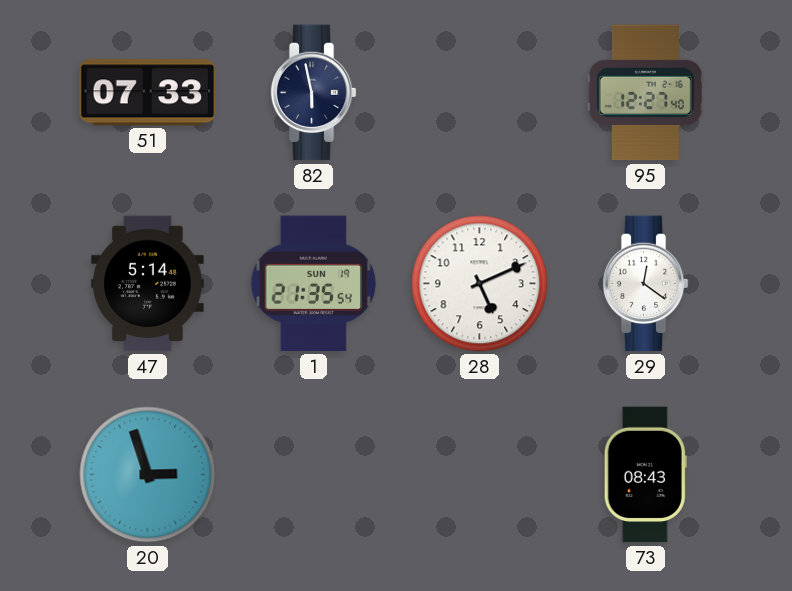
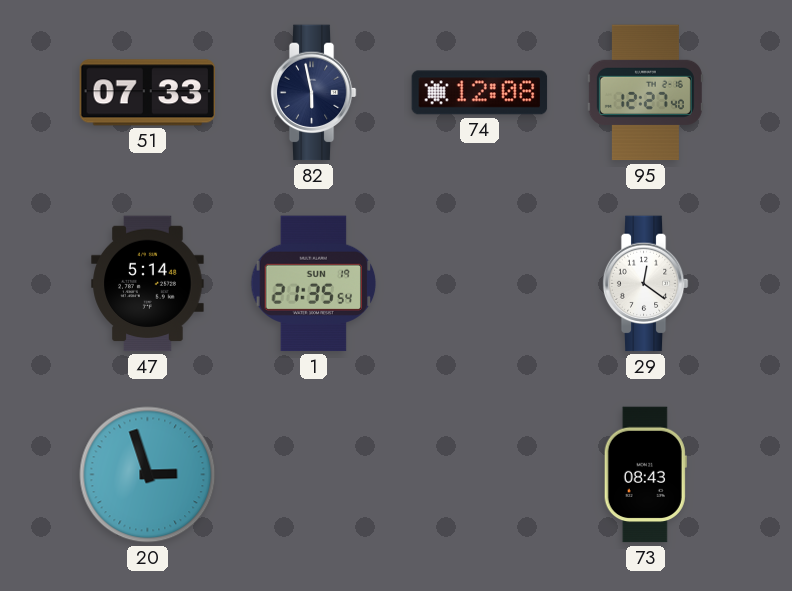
74: none -> 12:08 (480, 93)
28: 5:11 -> none (480, 284)
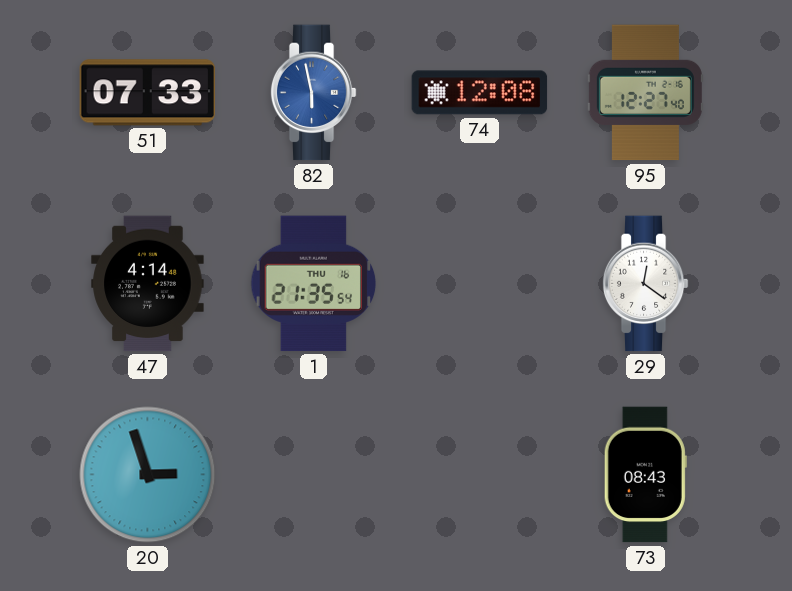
82 dial: navy -> blue (313, 93)
47: 5:14 -> 4:14 (148, 284)
1 date: SUN 19 -> THU 16 (314, 284)
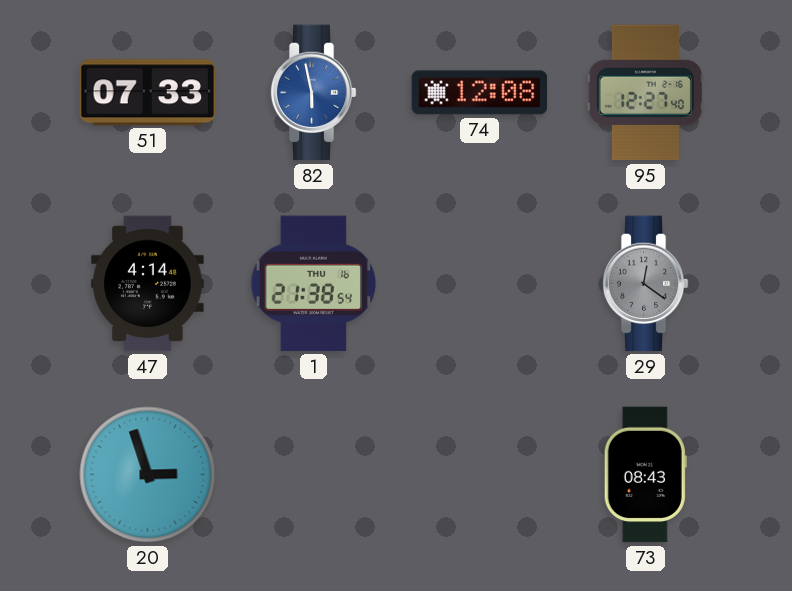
1: 21:35 -> 21:38 (314, 284)
29 dial: white -> grey (645, 284)
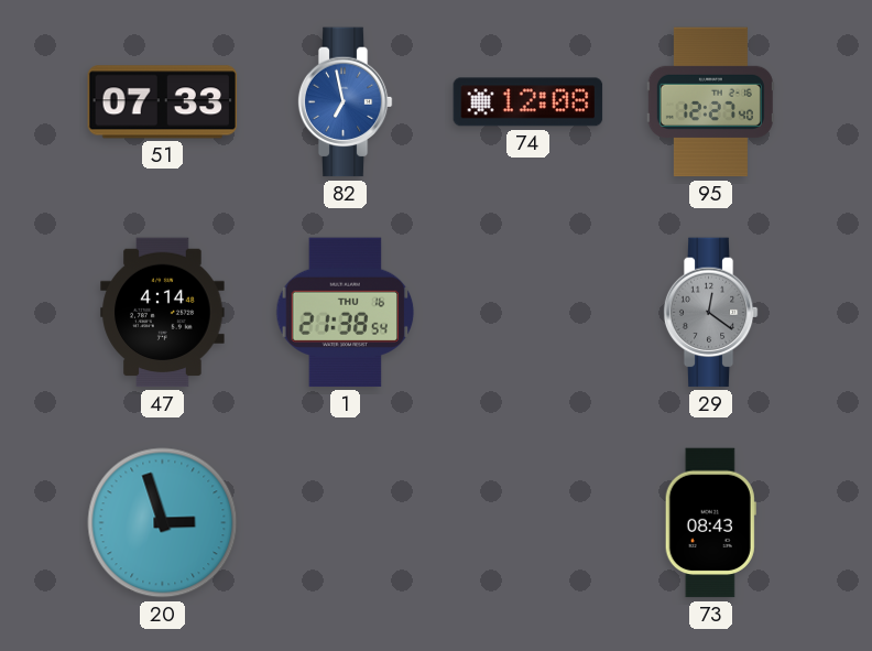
82: 5:58 -> 6:58 (345, 102)
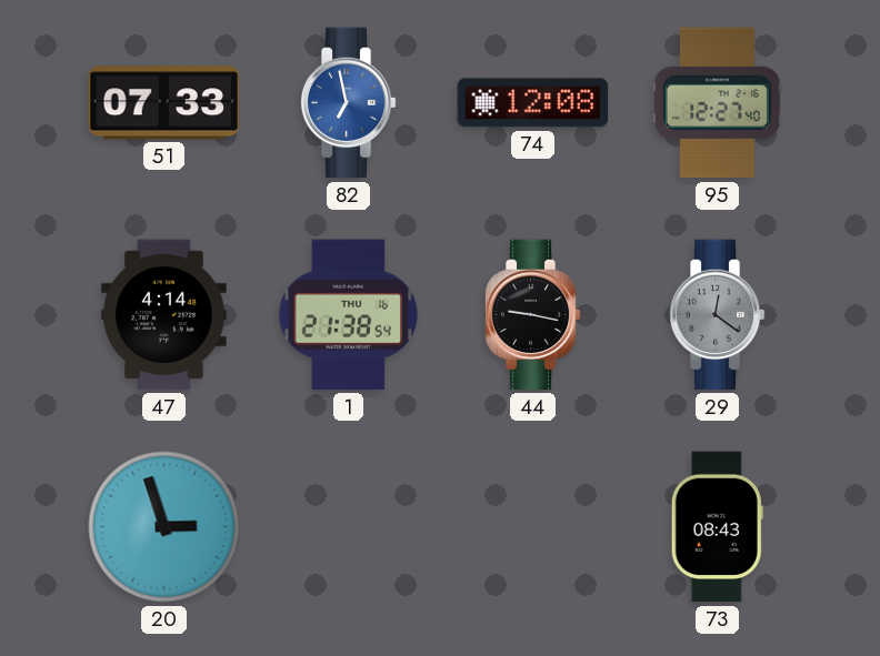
44: none -> 9:17 (532, 315)
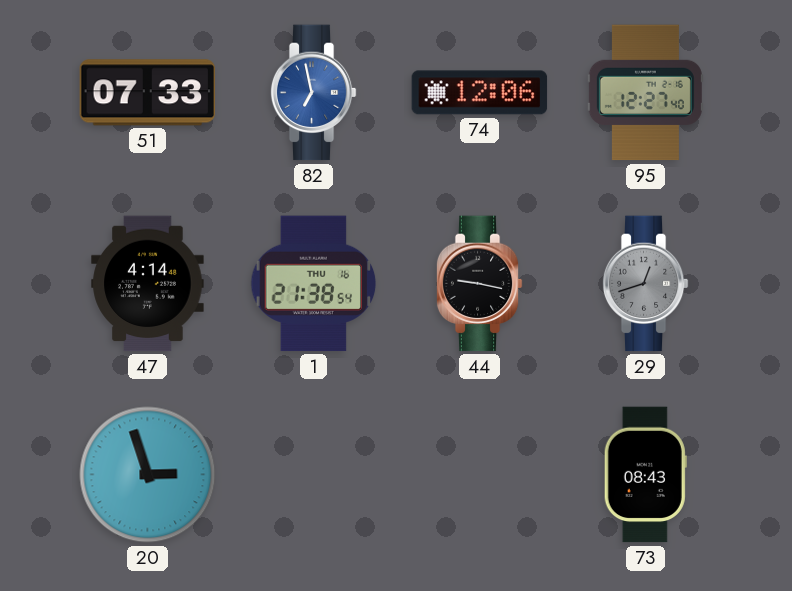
74: 12:08 -> 12:06 (480, 93)
29: 12:21 -> 12:42 (645, 284)
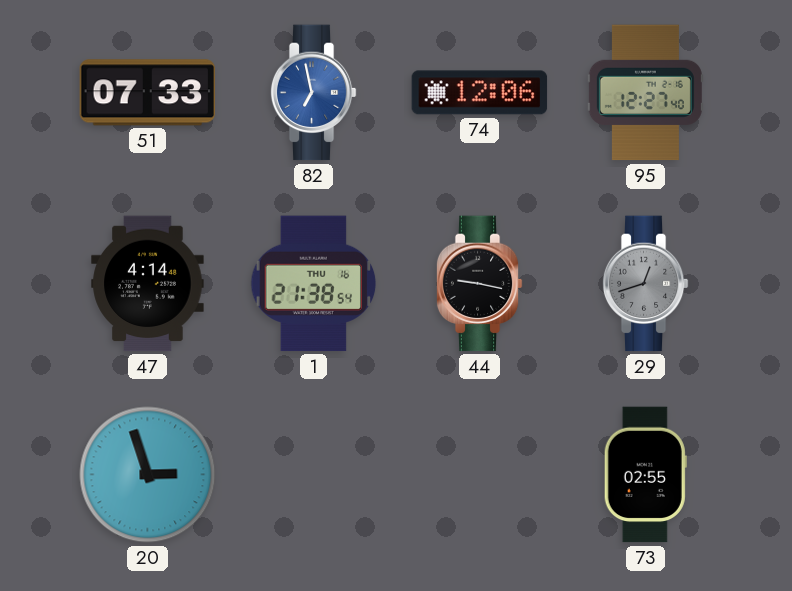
73: 08:43 -> 02:55 (645, 475)
